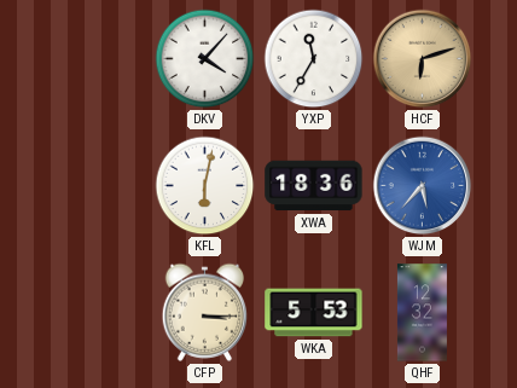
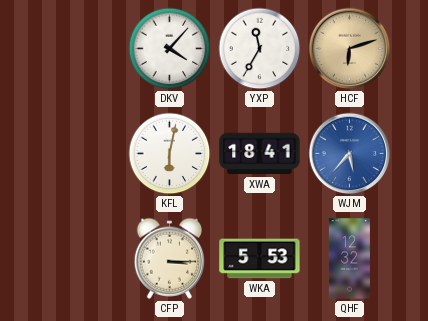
XWA: 18:36 -> 18:41 (260, 154)
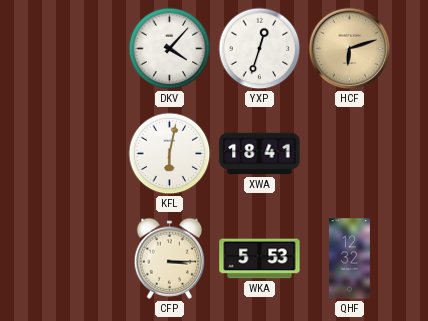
YXP: 11:35 -> 12:33 (260, 49)
WJM: 5:37 -> none (350, 154)
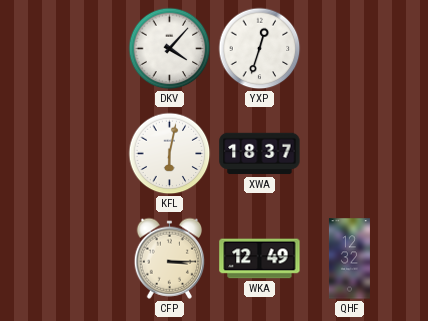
HCF: 6:12 -> none (350, 49)
XWA: 18:41 -> 18:37 (260, 154)
WKA: 5:53 -> 12:49 (260, 259)
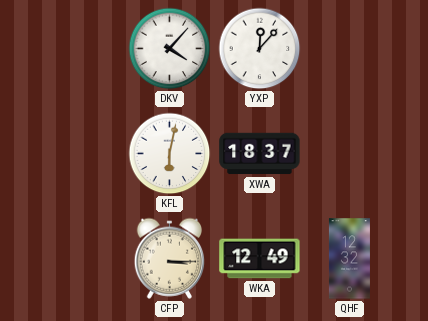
YXP: 12:33 -> 12:07 (260, 49)
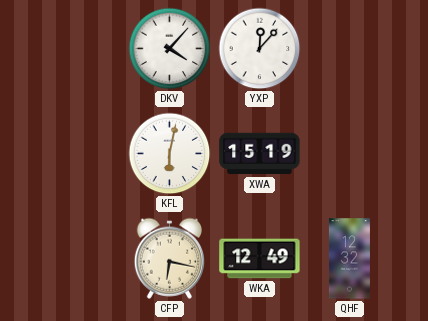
XWA: 18:37 -> 15:19 (260, 154)
CFP: 3:15 -> 6:17 (170, 258)
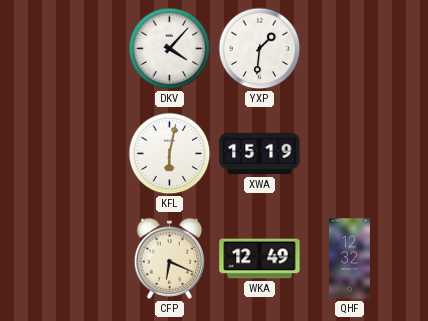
YXP: 12:07 -> 1:31 (260, 49)
CFP: 6:17 -> 6:19 (170, 258)
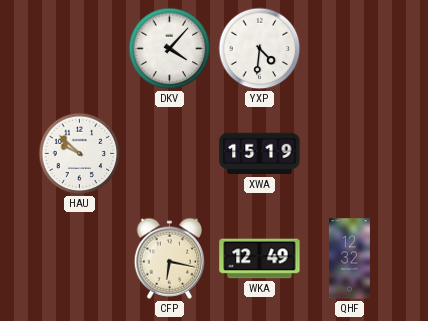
YXP: 1:31 -> 4:31 (260, 49)
HAU: none -> 9:52 (80, 154)
KFL: 6:02 -> none (170, 154)
CFP: 6:19 -> 6:17 (170, 258)
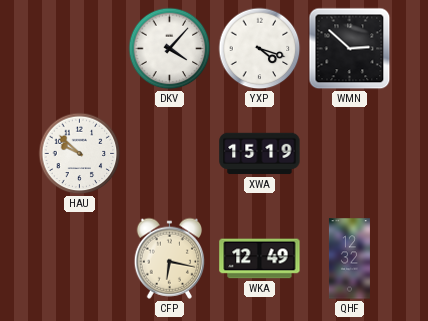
YXP: 4:31 -> 4:18 (260, 49)
WMN: none -> 2:52 (350, 49)
